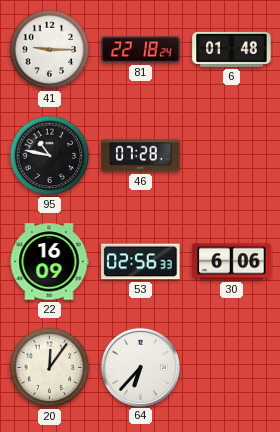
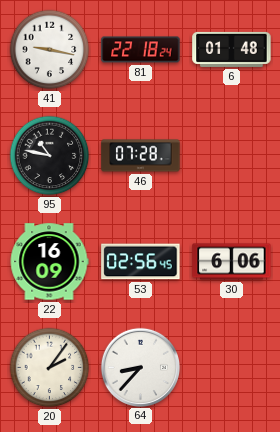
41: 9:15 -> 9:17 (50, 50)
53: 02:56:33 -> 02:56:45 (141, 262)
20: 12:06 -> 2:06 (50, 368)
64: 6:37 -> 8:37 (140, 367)
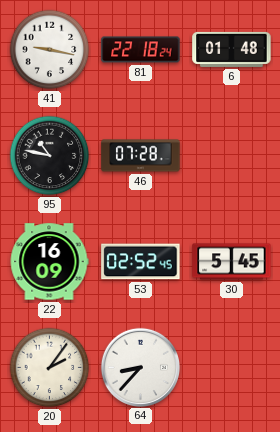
53: 02:56 -> 02:52 (141, 262)
30: 6:06 -> 5:45 (232, 262)
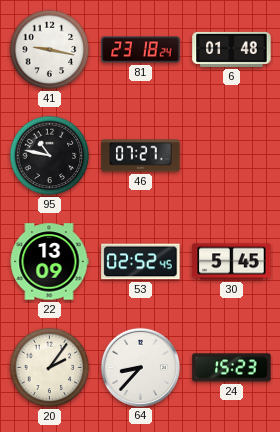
81: 22:18 -> 23:18 (141, 50)
46: 07:28 -> 07:27 (141, 156)
22: 16:09 -> 13:09 (49, 262)
24: none -> 15:23 (232, 368)
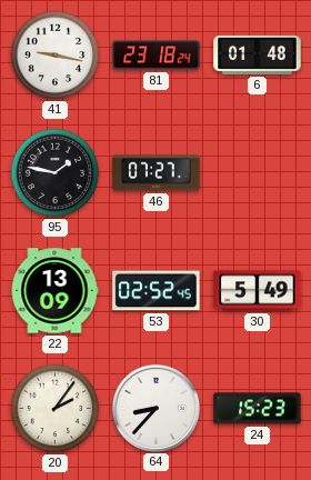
95: 10:47 -> 1:47 (56, 173)
30: 5:45 -> 5:49 (258, 291)
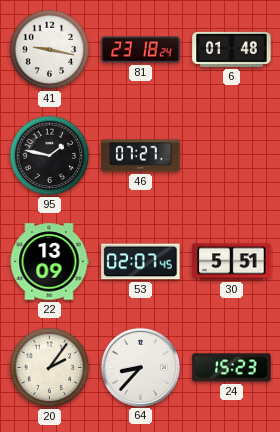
53: 02:52 -> 02:07 (141, 262)
30: 5:49 -> 5:51 (232, 262)
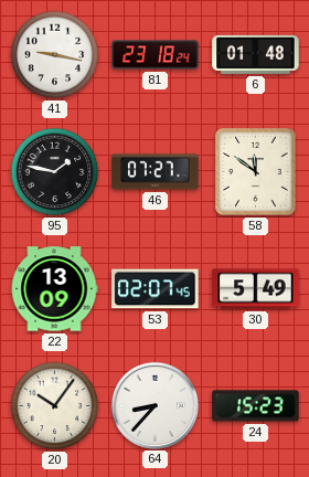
58: none -> 11:51 (256, 172)
30: 5:51 -> 5:49 (256, 289)
20: 2:06 -> 10:06 (55, 406)
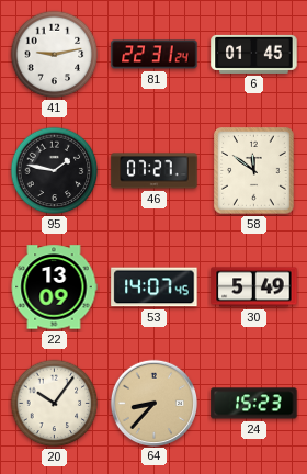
41: 9:17 -> 9:13 (55, 55)
81: 23:18 -> 22:31 (155, 55)
6: 01:48 -> 01:45 (254, 54)
53: 02:07 -> 14:07 (155, 287)
64 dial: white -> champagne (153, 403)
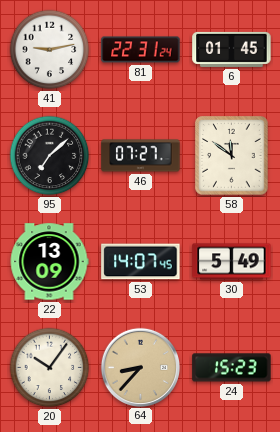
95: 1:47 -> 7:08 (50, 156)
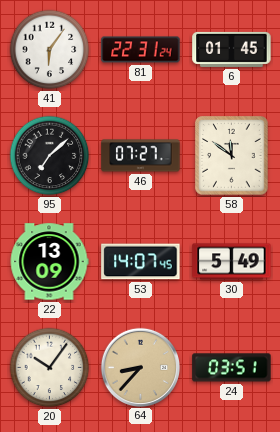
41: 9:13 -> 6:06 (50, 50)
24: 15:23 -> 03:51 (232, 368)
